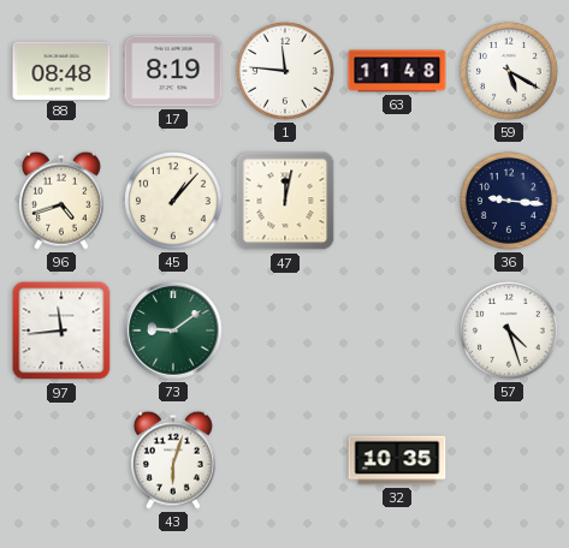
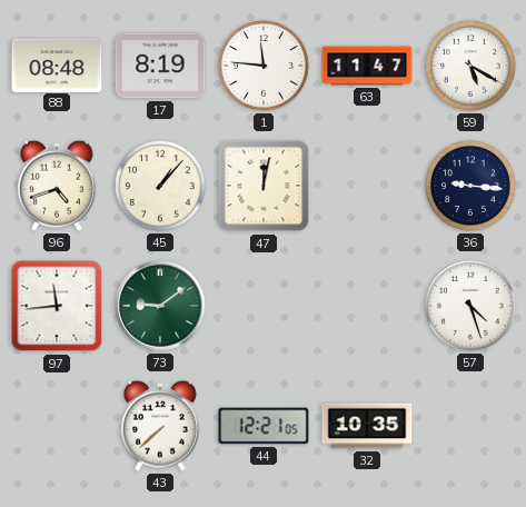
63: 11:48 -> 11:47 (367, 66)
43: 6:03 -> 7:38 (160, 426)
44: none -> 12:21 (264, 426)
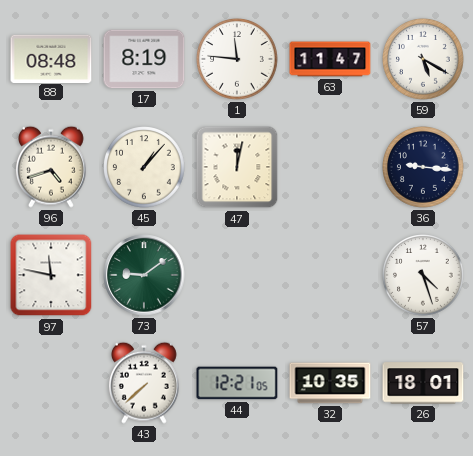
97: 11:44 -> 11:47 (51, 275)
26: none -> 18:01 (423, 383)
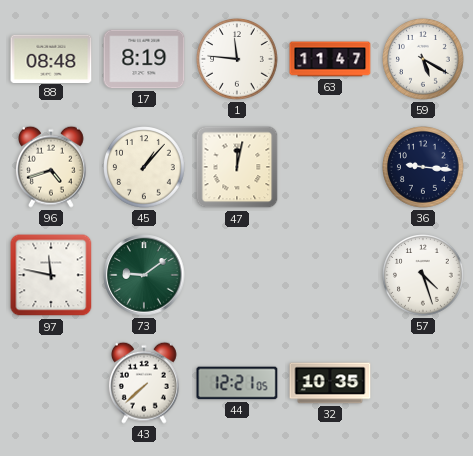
26: 18:01 -> none (423, 383)
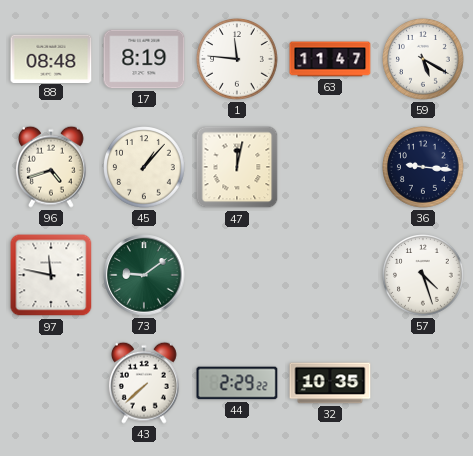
44: 12:21 -> 2:29 (237, 383)
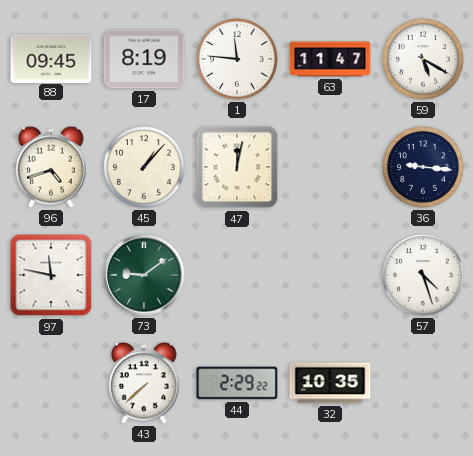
88: 08:48 -> 09:45 (51, 58)
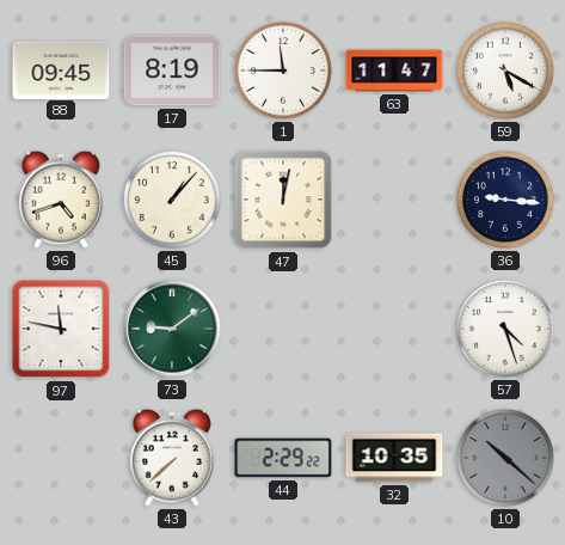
1: 11:46 -> 11:45 (284, 72)
10: none -> 10:22 (506, 459)
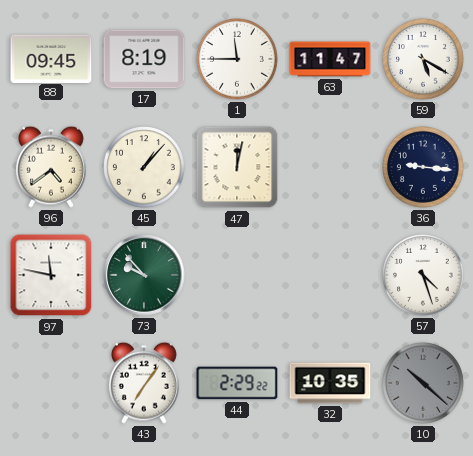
96: 4:42 -> 4:39 (51, 167)
73: 9:09 -> 9:53 (144, 275)
43: 7:38 -> 7:06 (144, 383)
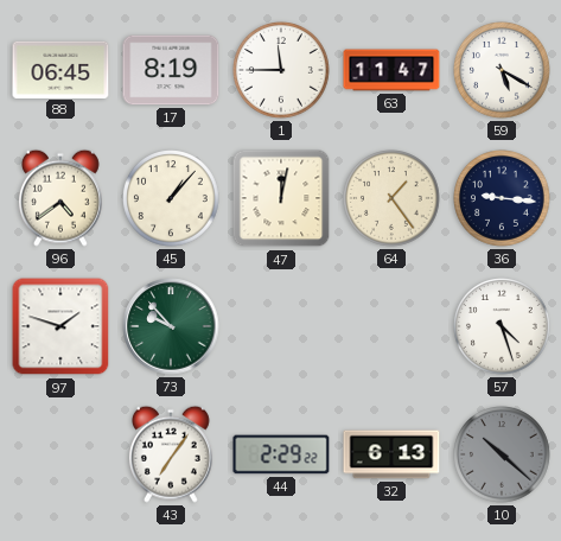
88: 09:45 -> 06:45 (60, 69)
64: none -> 1:24 (393, 199)
97: 11:47 -> 1:48 (60, 326)
32: 10:35 -> 6:13 (391, 454)
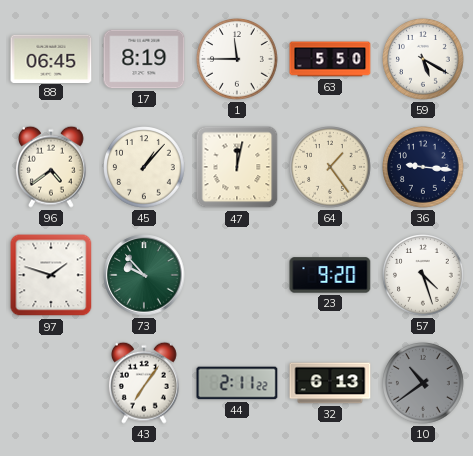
63: 11:47 -> 5:50 (330, 59)
23: none -> 9:20 (330, 275)
44: 2:29 -> 2:11 (237, 383)
10: 10:22 -> 10:39 (424, 384)
